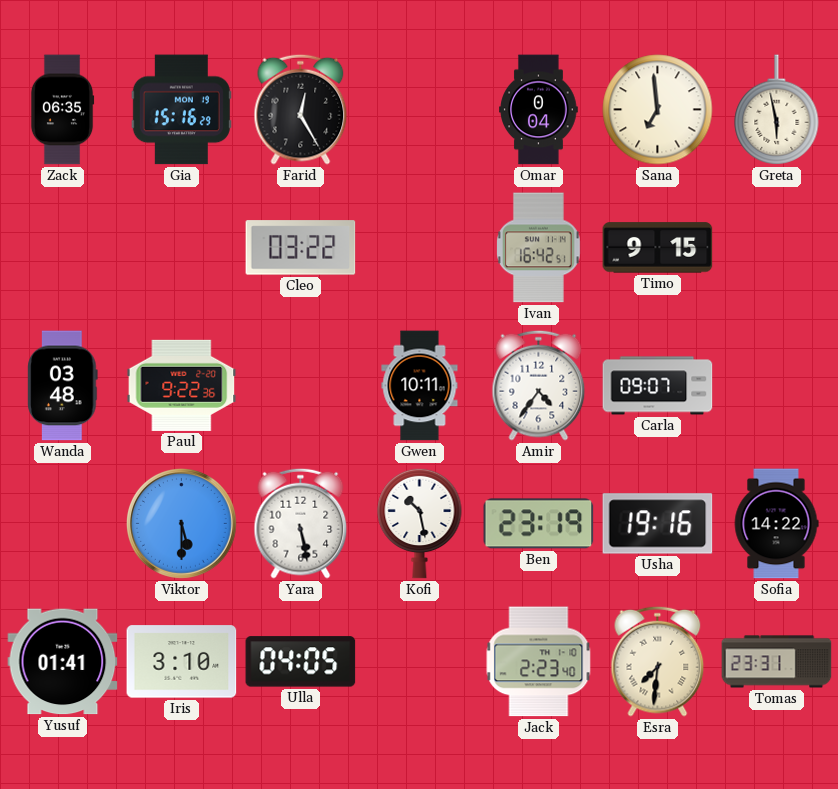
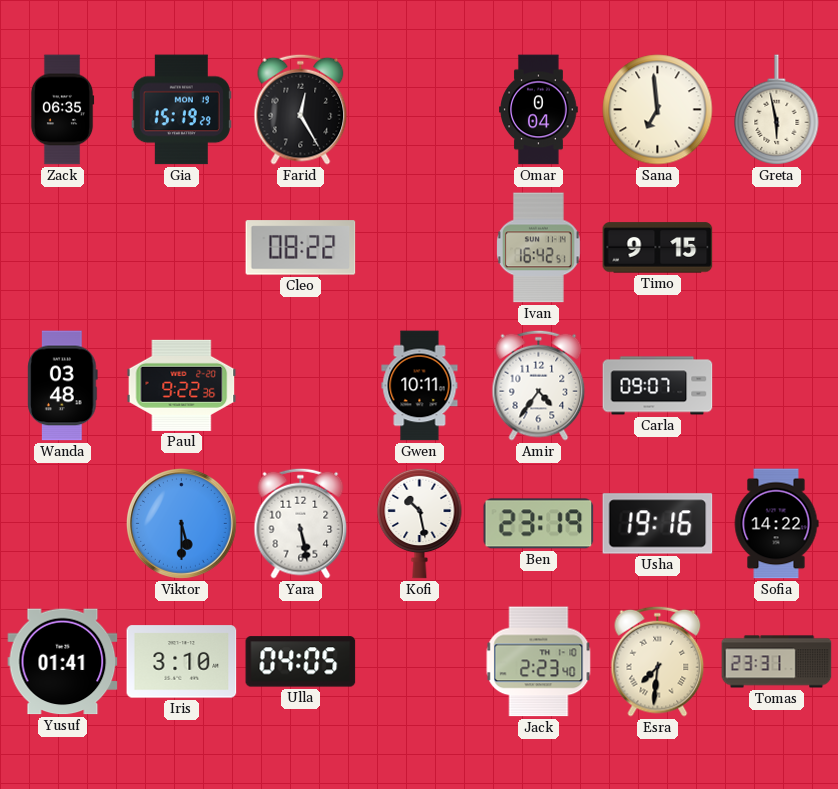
Gia: 15:16 -> 15:19 (181, 110)
Cleo: 03:22 -> 08:22 (301, 248)
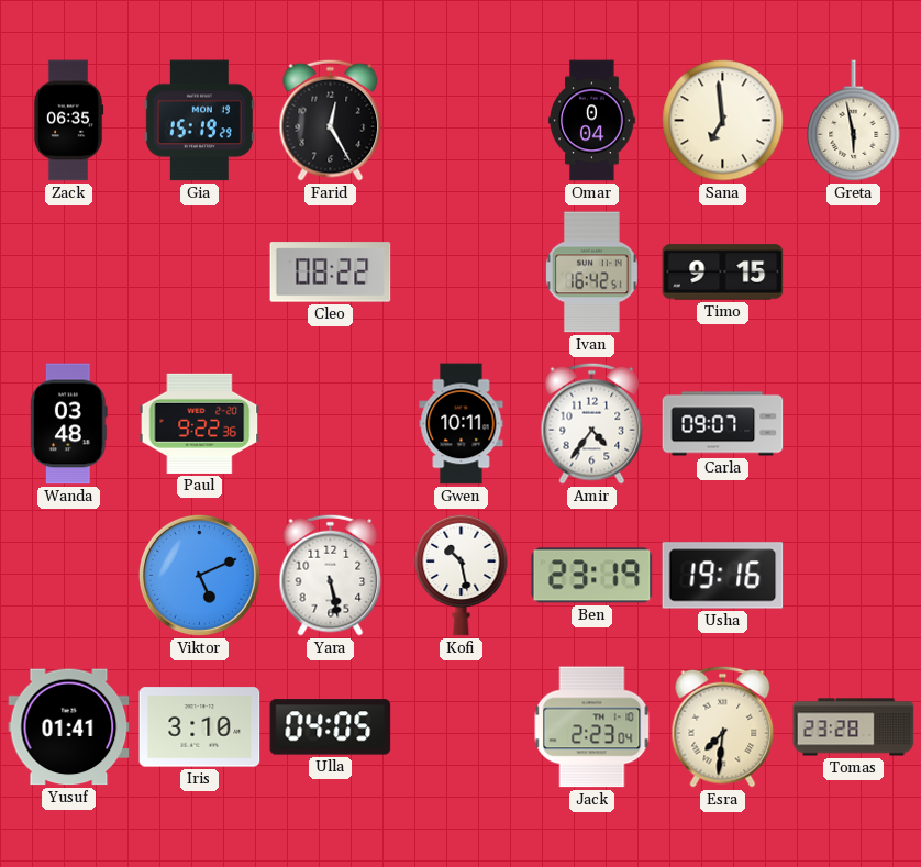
Viktor: 5:30 -> 5:11 (199, 575)
Sofia: 14:22 -> none (776, 524)
Jack: 2:23:40 -> 2:23:04 (592, 727)
Tomas: 23:31 -> 23:28 (854, 727)
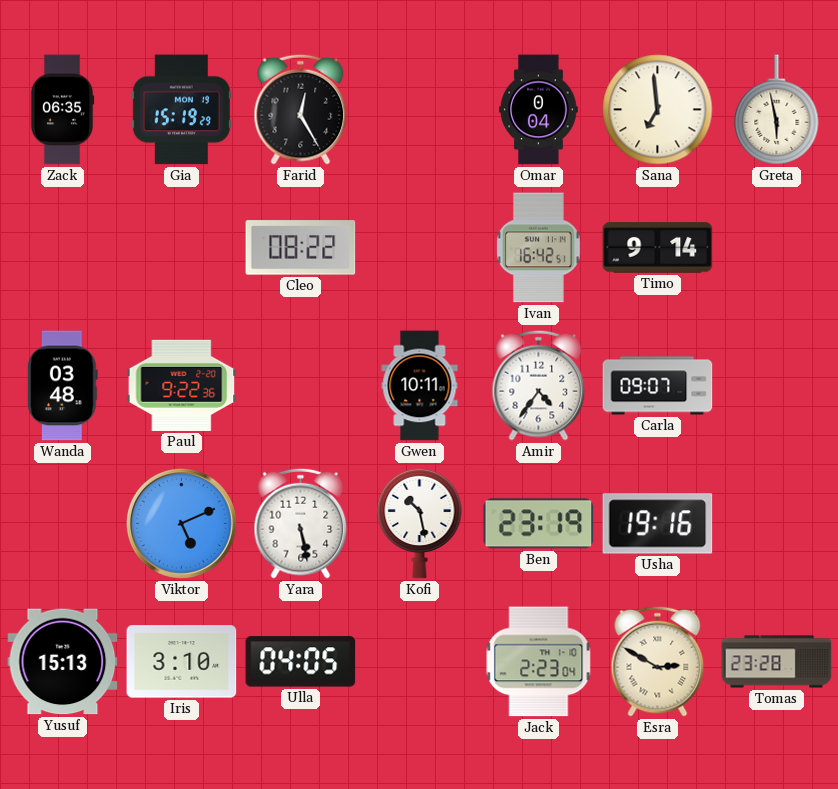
Timo: 9:15 -> 9:14 (658, 248)
Yusuf: 01:41 -> 15:13 (63, 662)
Esra: 7:31 -> 2:50 (658, 661)
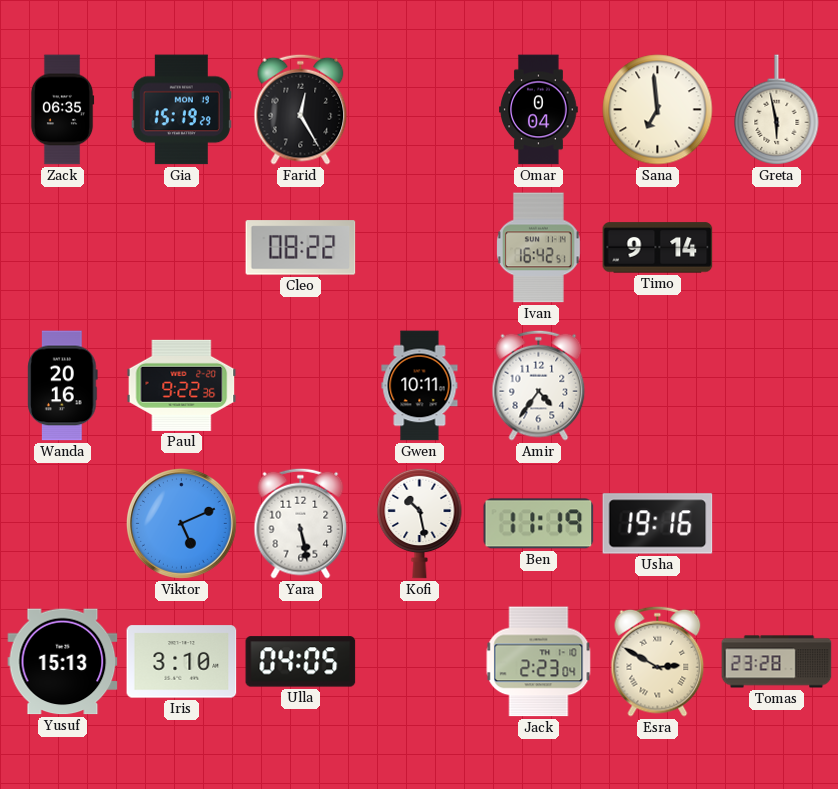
Wanda: 03:48 -> 20:16 (63, 386)
Carla: 09:07 -> none (658, 386)
Ben: 23:19 -> 11:19 (539, 524)
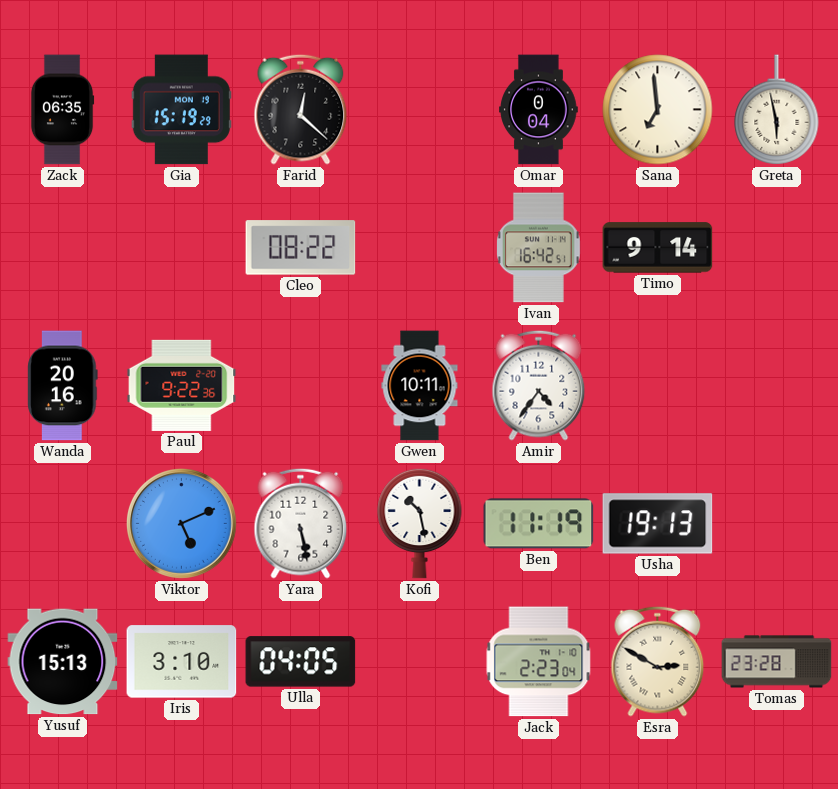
Farid: 12:25 -> 12:22 (301, 109)
Usha: 19:16 -> 19:13 (658, 524)
